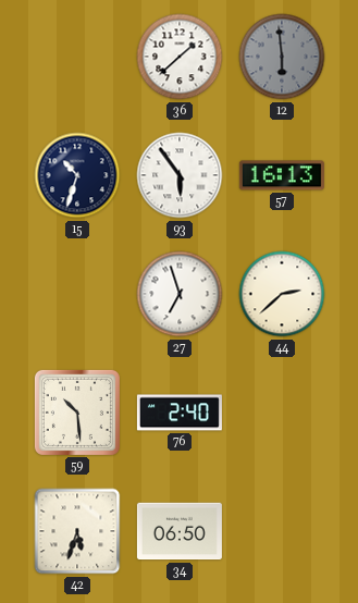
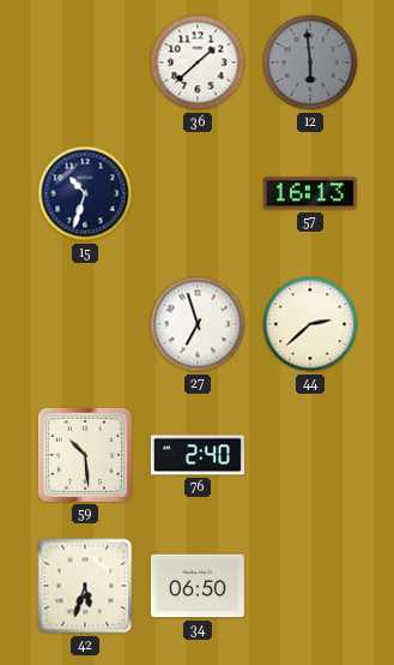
93: 5:54 -> none (180, 175)
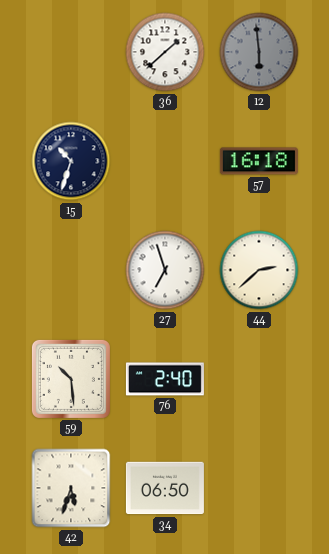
57: 16:13 -> 16:18 (259, 161)
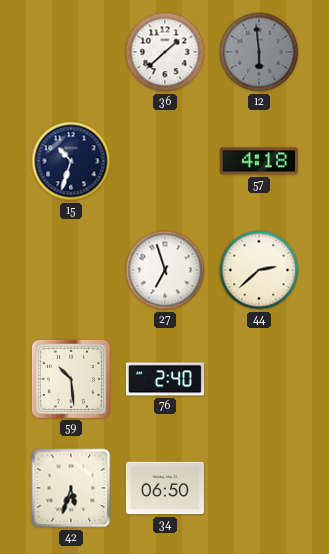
57: 16:18 -> 4:18 (259, 161)
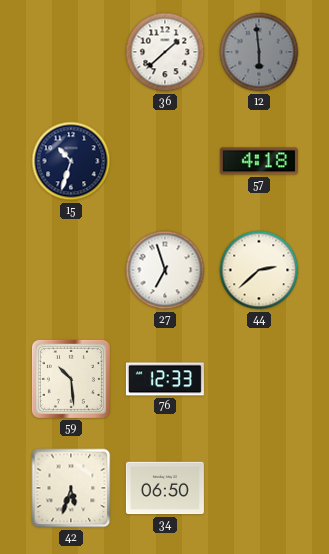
76: 2:40 -> 12:33 (165, 379)
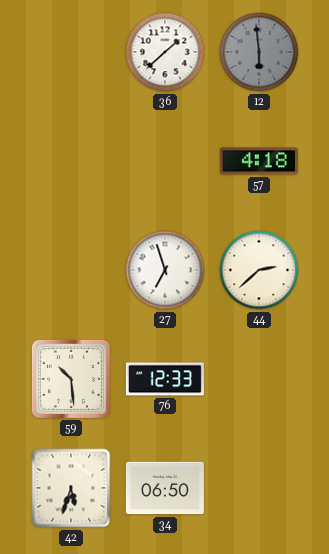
15: 10:33 -> none (71, 161)
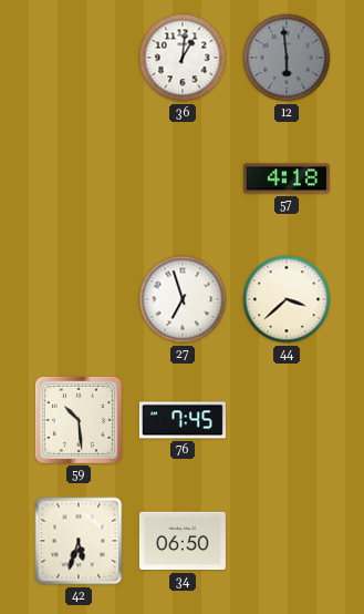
36: 1:38 -> 1:01 (183, 58)
44: 2:38 -> 3:38 (287, 299)
76: 12:33 -> 7:45 (183, 420)
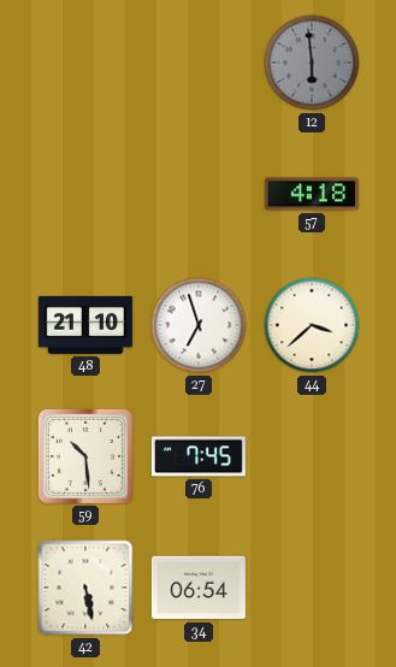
36: 1:01 -> none (183, 58)
48: none -> 21:10 (85, 325)
42: 5:33 -> 5:28 (85, 588)
34: 06:50 -> 06:54 (199, 588)
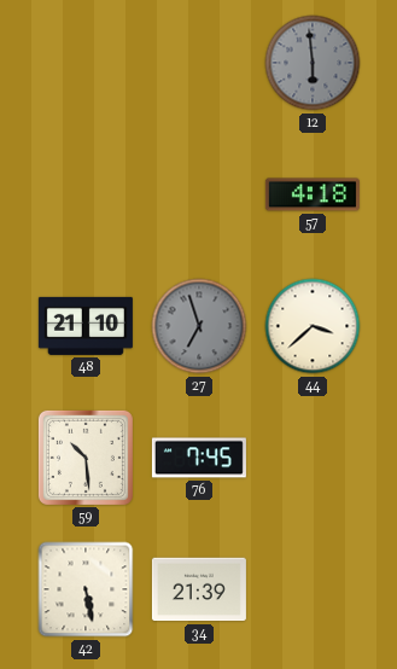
27 dial: white -> grey (199, 326)
34: 06:54 -> 21:39 (199, 589)
